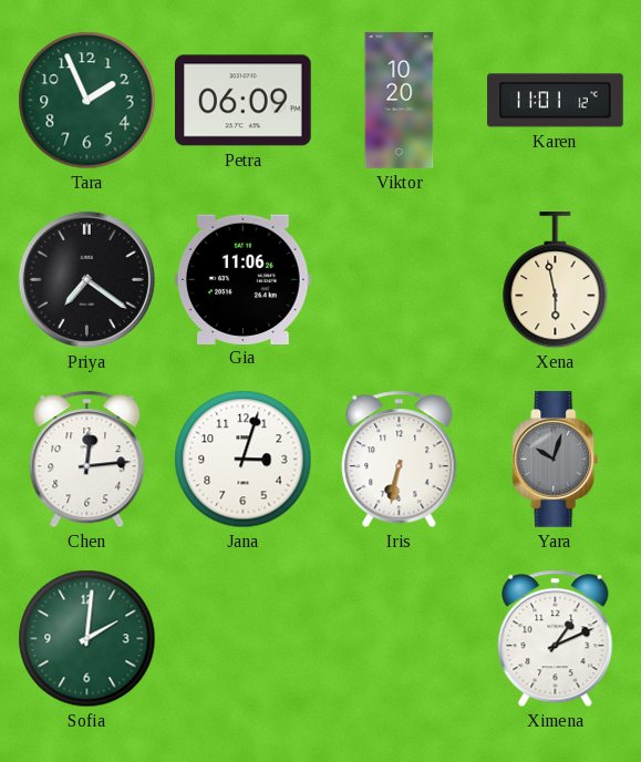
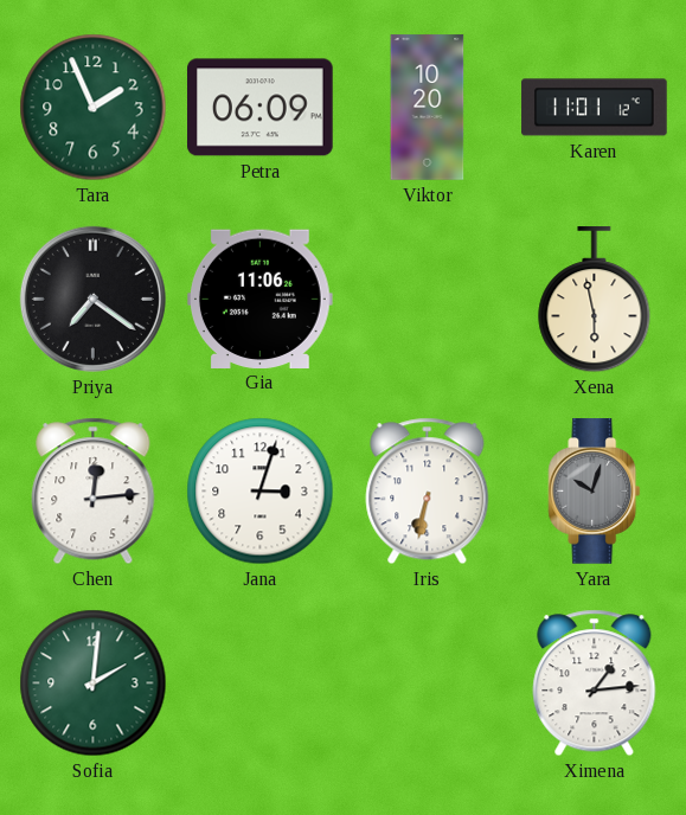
Ximena: 1:11 -> 1:14 (595, 684)
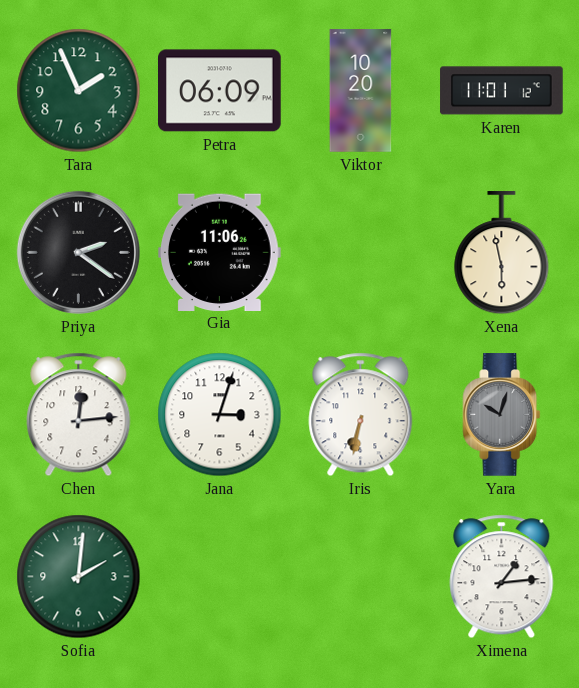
Priya: 7:21 -> 2:21 (78, 252)
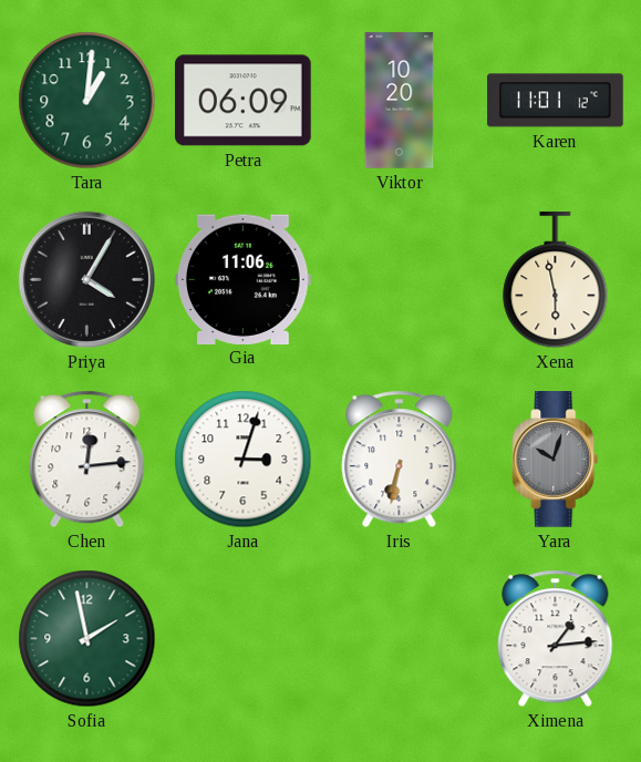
Tara: 1:56 -> 1:01 (87, 101)
Priya: 2:21 -> 4:05 (86, 279)
Sofia: 2:01 -> 1:58 (87, 639)
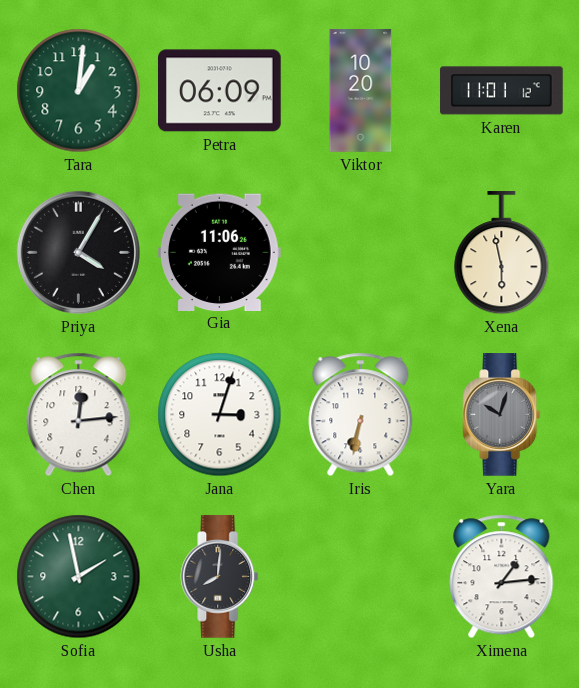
Usha: none -> 8:01 (220, 577)
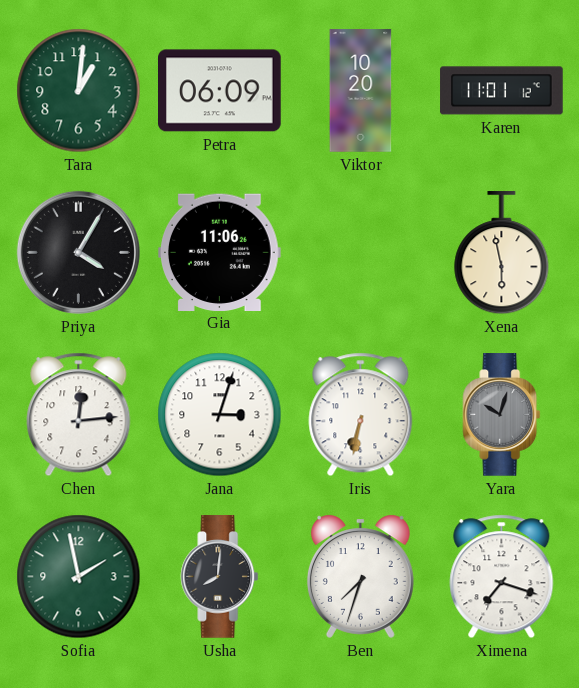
Ben: none -> 7:33 (360, 576)
Ximena: 1:14 -> 7:18 (502, 577)
